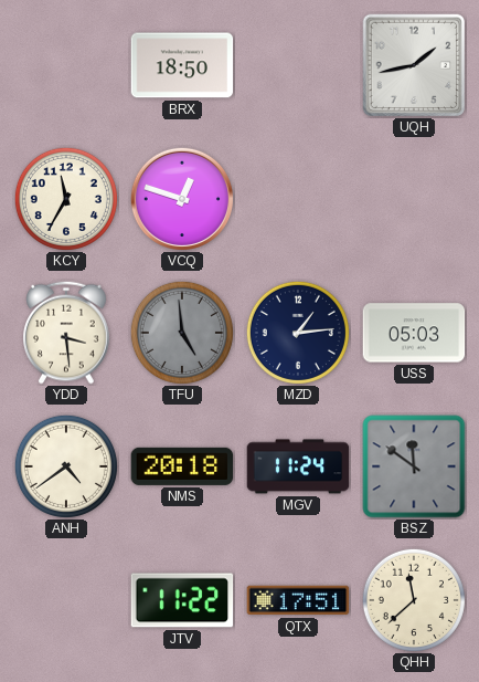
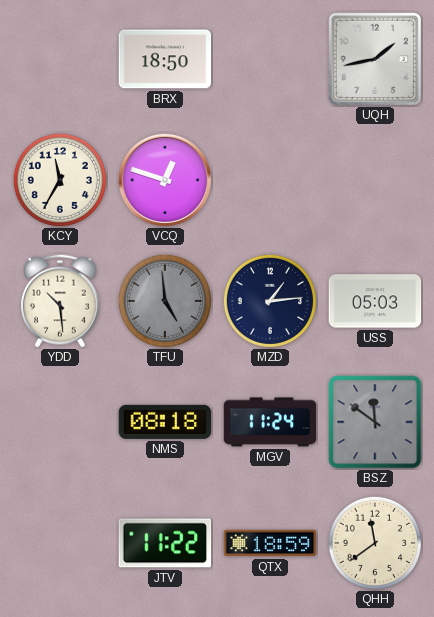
YDD: 3:29 -> 10:29 (61, 301)
ANH: 4:39 -> none (66, 466)
NMS: 20:18 -> 08:18 (165, 422)
QTX: 17:51 -> 18:59 (270, 543)
QHH: 11:38 -> 11:39 (375, 543)
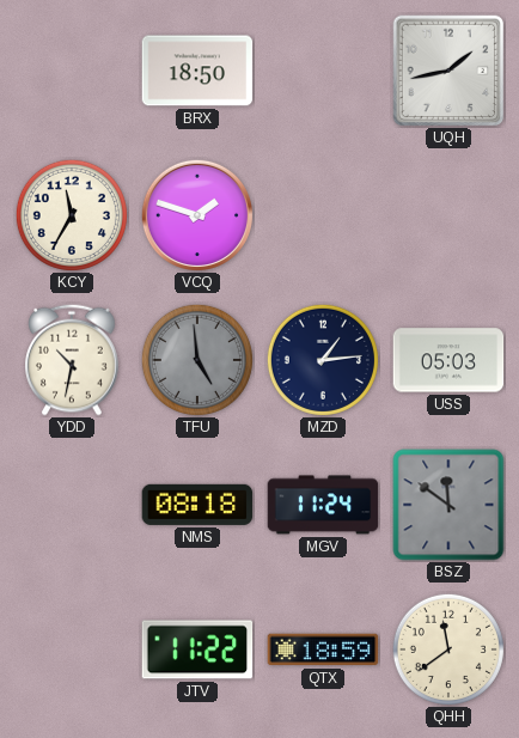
VCQ: 12:48 -> 1:48 (196, 214)
YDD: 10:29 -> 10:32 (73, 360)
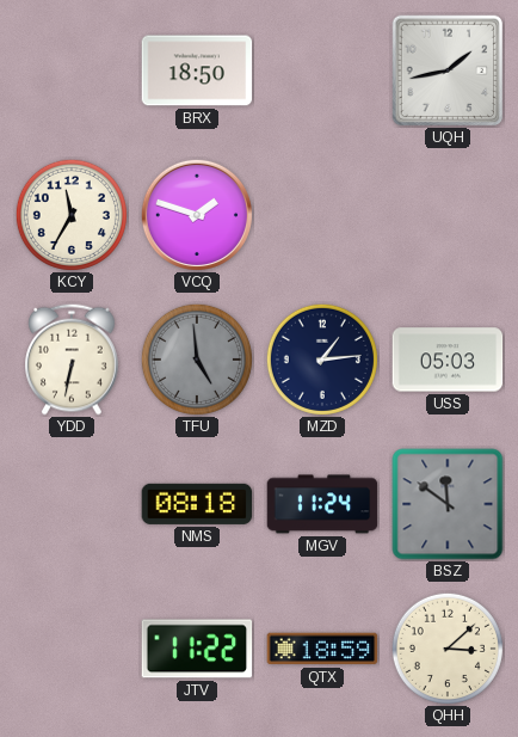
YDD: 10:32 -> 6:32 (73, 360)
QHH: 11:39 -> 3:08 (448, 649)
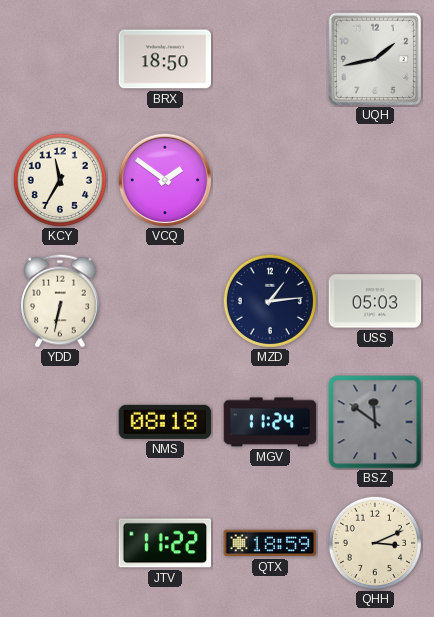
VCQ: 1:48 -> 1:51 (164, 179)
TFU: 4:59 -> none (197, 360)
QHH: 3:08 -> 3:11 (375, 543)
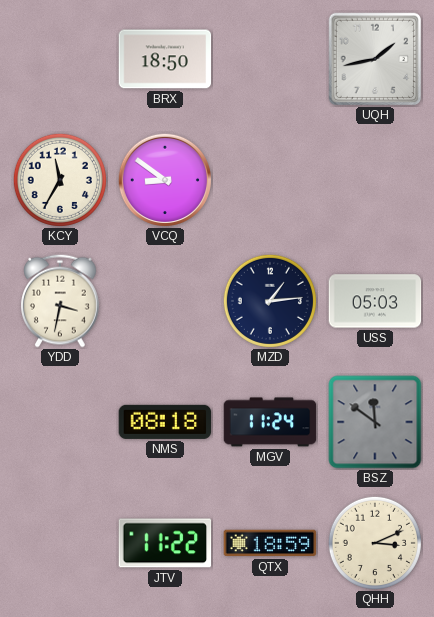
VCQ: 1:51 -> 8:51 (164, 179)
YDD: 6:32 -> 3:32 (61, 301)
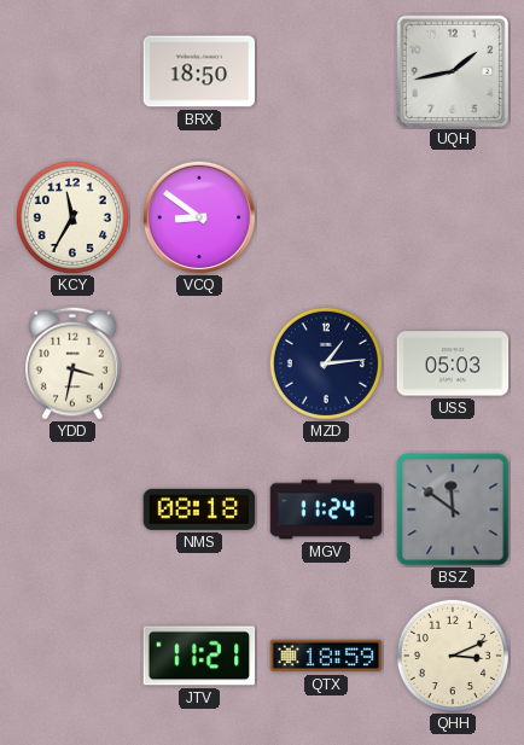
JTV: 11:22 -> 11:21 (199, 656)
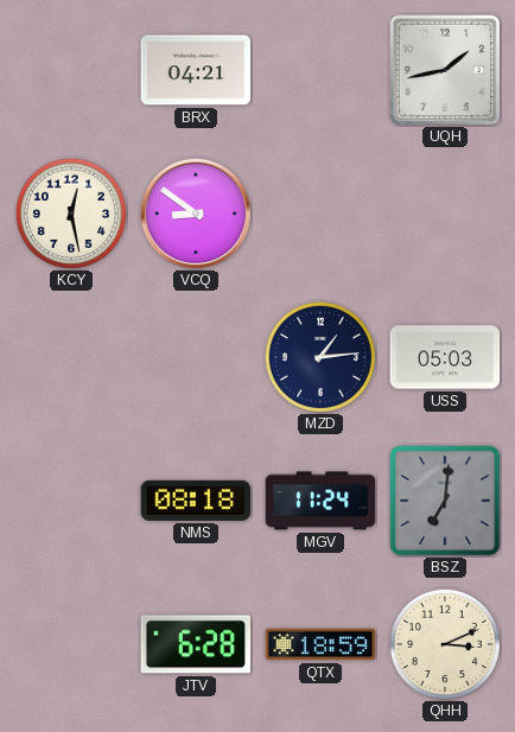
BRX: 18:50 -> 04:21 (196, 70)
KCY: 11:35 -> 12:28 (71, 214)
YDD: 3:32 -> none (74, 363)
BSZ: 11:51 -> 7:01 (445, 501)
JTV: 11:21 -> 6:28 (196, 644)
